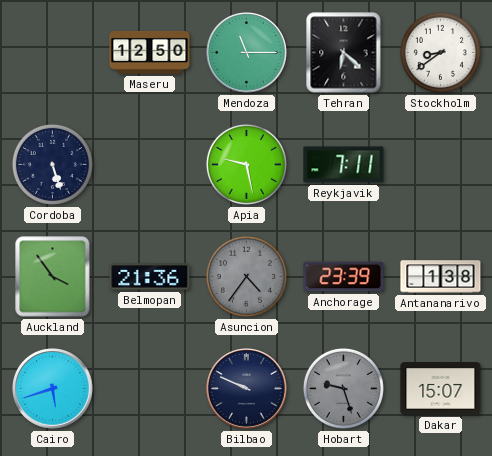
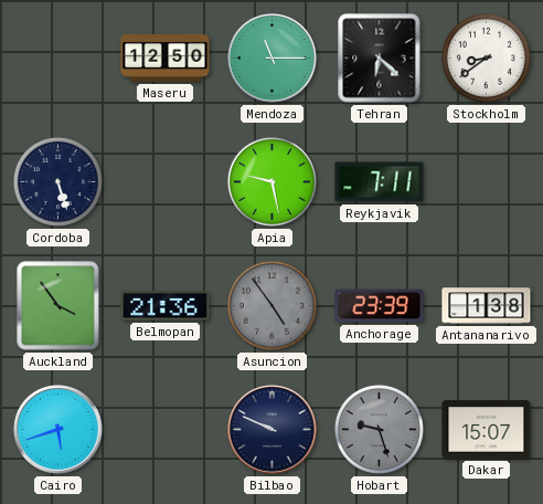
Asuncion: 4:36 -> 4:54 (271, 305)
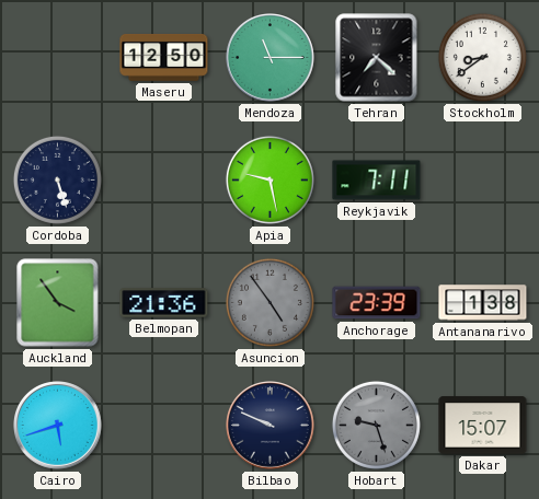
Tehran: 6:22 -> 7:22 (377, 58)
